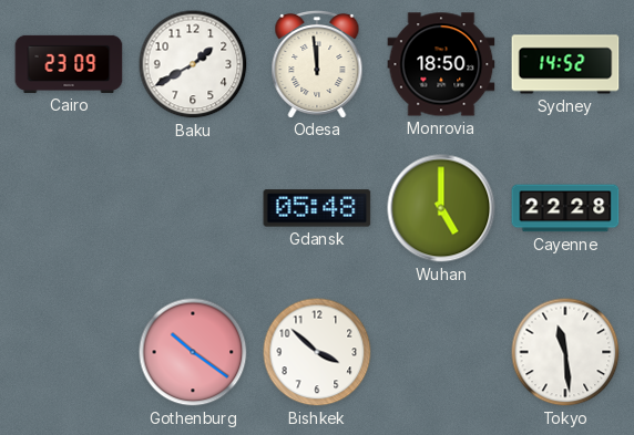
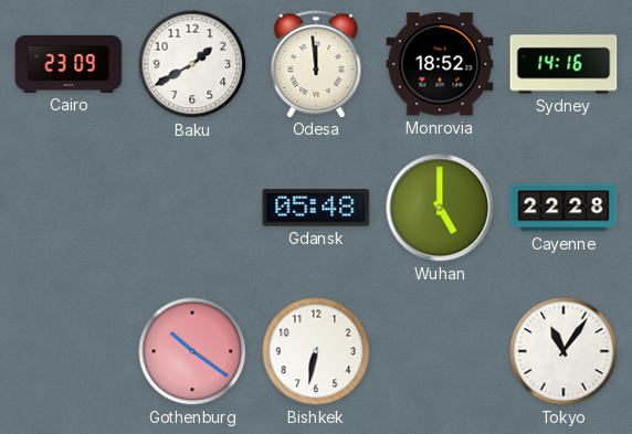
Monrovia: 18:50 -> 18:52 (440, 64)
Sydney: 14:52 -> 14:16 (563, 64)
Bishkek: 3:52 -> 6:32 (316, 351)
Tokyo: 11:29 -> 11:06 (563, 351)
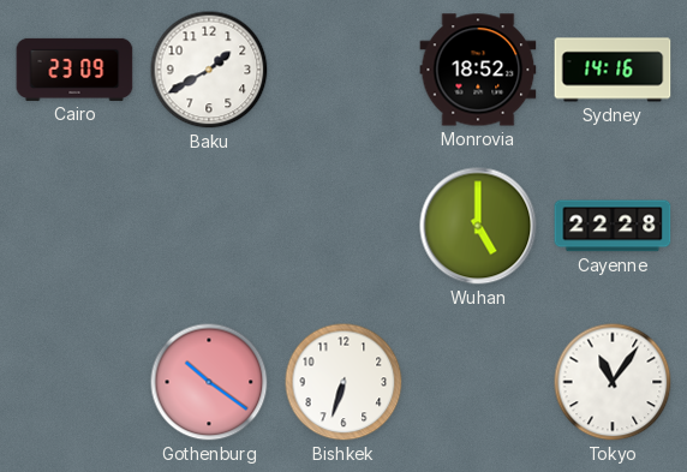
Odesa: 11:59 -> none (316, 63)
Gdansk: 05:48 -> none (316, 208)
Bishkek: 6:32 -> 6:33 (343, 382)
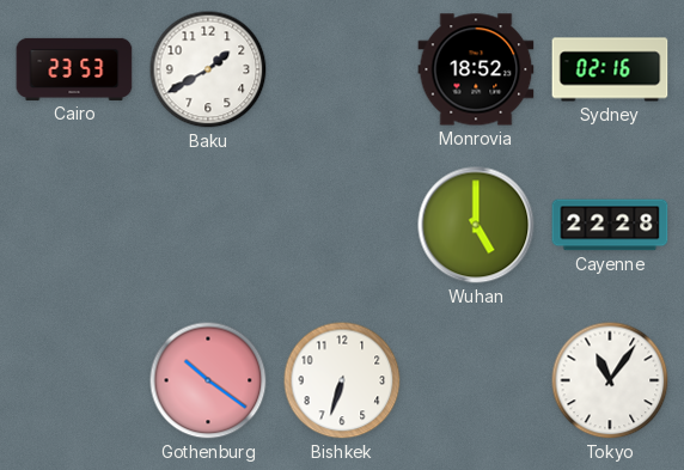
Cairo: 23:09 -> 23:53 (74, 69)
Sydney: 14:16 -> 02:16 (610, 69)
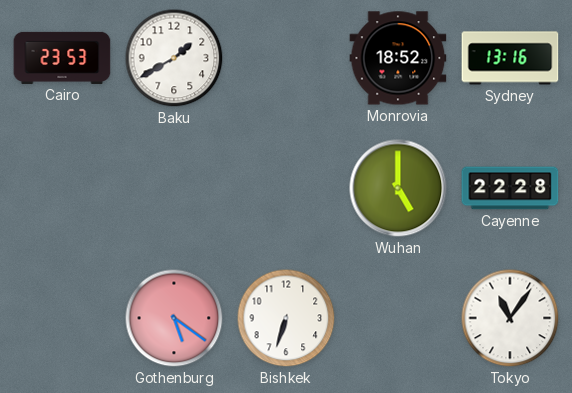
Sydney: 02:16 -> 13:16 (510, 58)
Gothenburg: 10:21 -> 5:21 (174, 318)
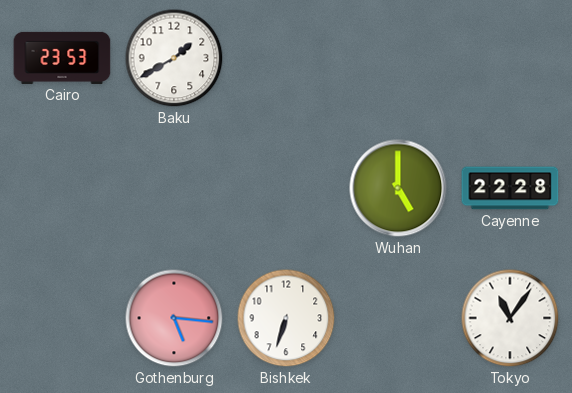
Monrovia: 18:52 -> none (398, 58)
Sydney: 13:16 -> none (510, 58)
Gothenburg: 5:21 -> 5:16 (174, 318)
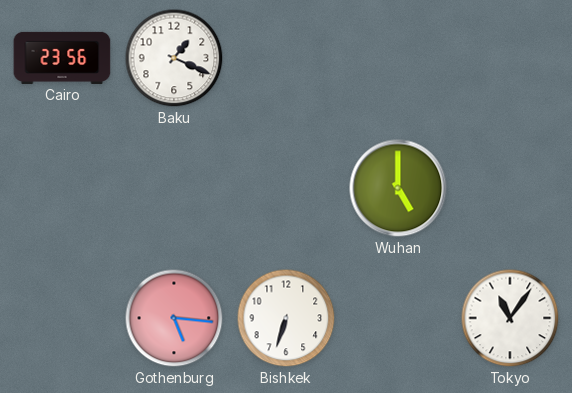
Cairo: 23:53 -> 23:56 (62, 58)
Baku: 1:40 -> 1:19 (174, 58)
Cayenne: 22:28 -> none (510, 188)
